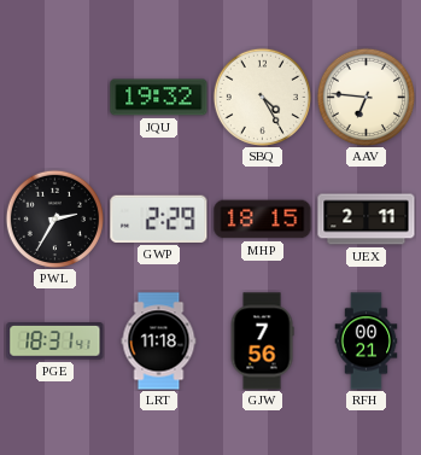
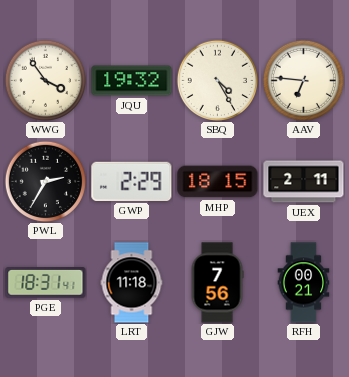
WWG: none -> 3:54 (45, 80)
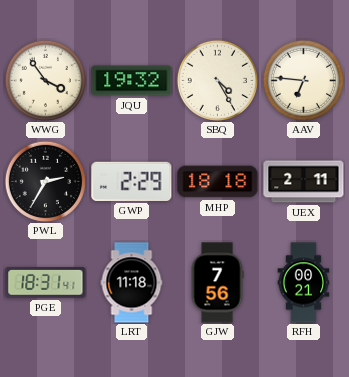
MHP: 18:15 -> 18:18 (218, 182)
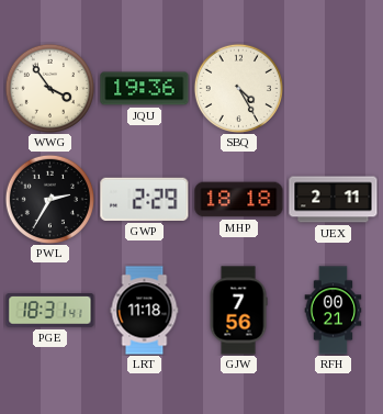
JQU: 19:32 -> 19:36 (145, 89)
AAV: 6:46 -> none (303, 80)
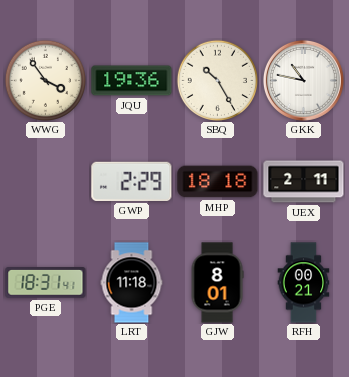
SBQ: 4:25 -> 10:25 (217, 80)
GKK: none -> 10:47 (303, 80)
PWL: 2:35 -> none (49, 199)
GJW: 7:56 -> 8:01 (217, 283)
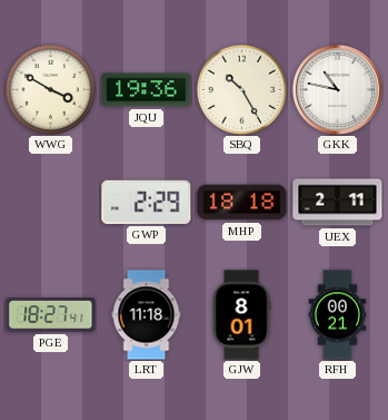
WWG: 3:54 -> 3:50 (50, 89)
PGE: 18:31 -> 18:27 (51, 315)
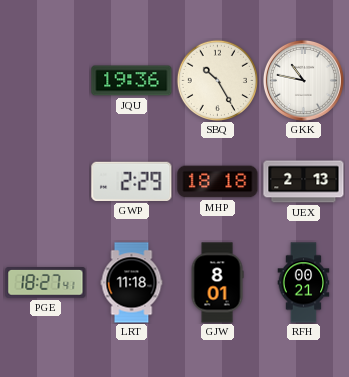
WWG: 3:50 -> none (50, 89)
UEX: 2:11 -> 2:13 (304, 182)
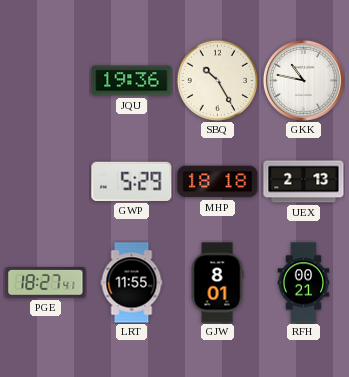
GWP: 2:29 -> 5:29 (132, 181)
LRT: 11:18 -> 11:55 (132, 283)
